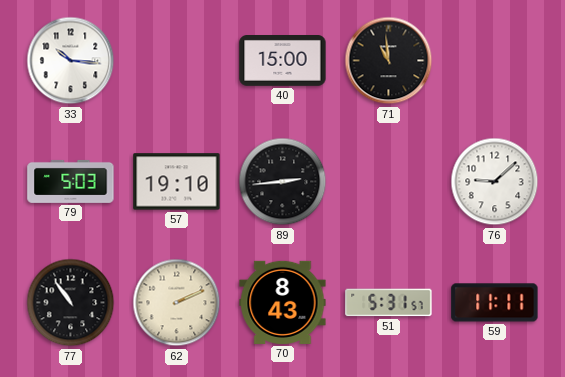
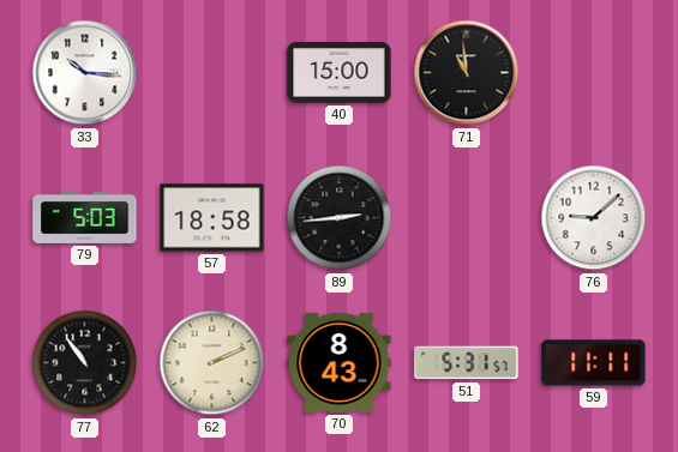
57: 19:10 -> 18:58 (212, 218)
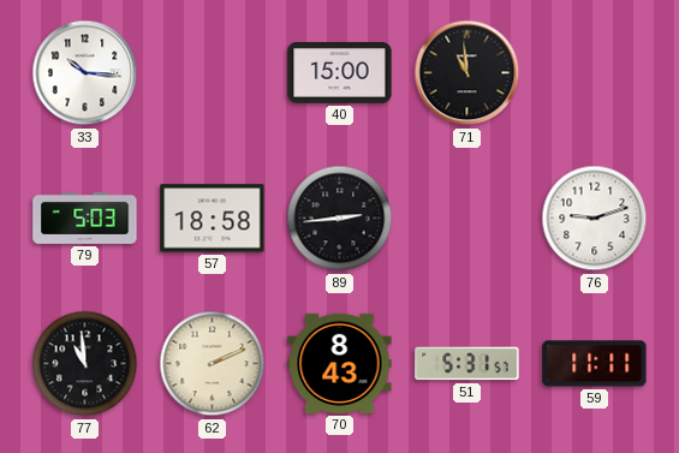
76: 9:08 -> 9:12 (595, 219)
77: 10:54 -> 10:59 (85, 364)
